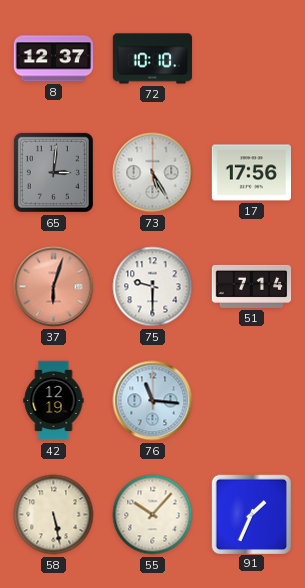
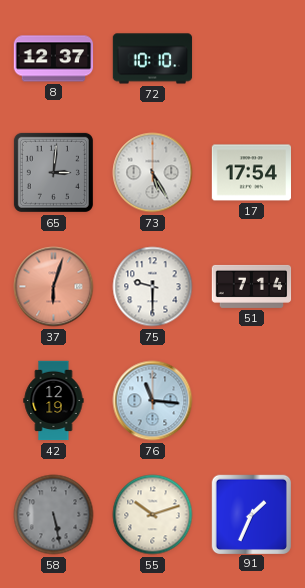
17: 17:56 -> 17:54 (252, 173)
58 dial: cream -> grey (54, 515)
55: 10:07 -> 10:12 (153, 515)
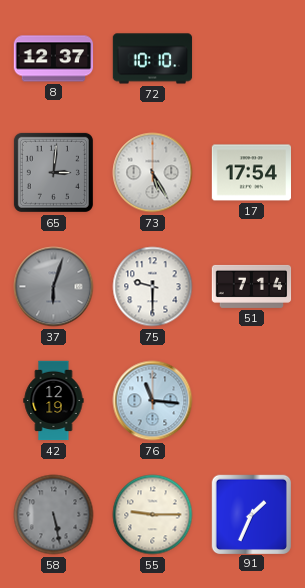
37 dial: salmon -> grey (54, 287)
55: 10:12 -> 9:15 (153, 515)
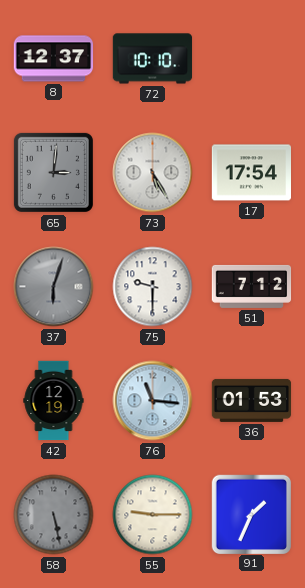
51: 7:14 -> 7:12 (252, 286)
36: none -> 01:53 (252, 400)
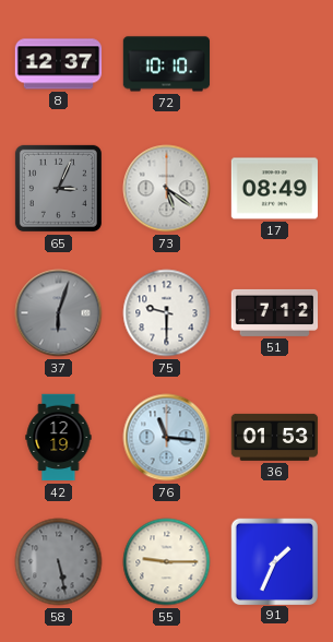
65: 3:01 -> 3:04 (58, 188)
73: 5:25 -> 5:21 (167, 189)
17: 17:54 -> 08:49 (275, 189)
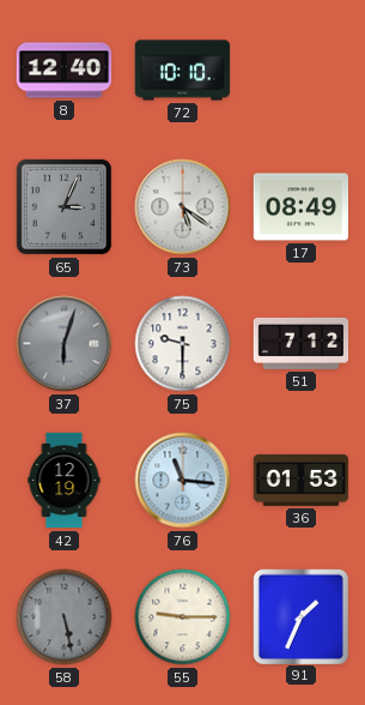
8: 12:37 -> 12:40 (65, 71)
